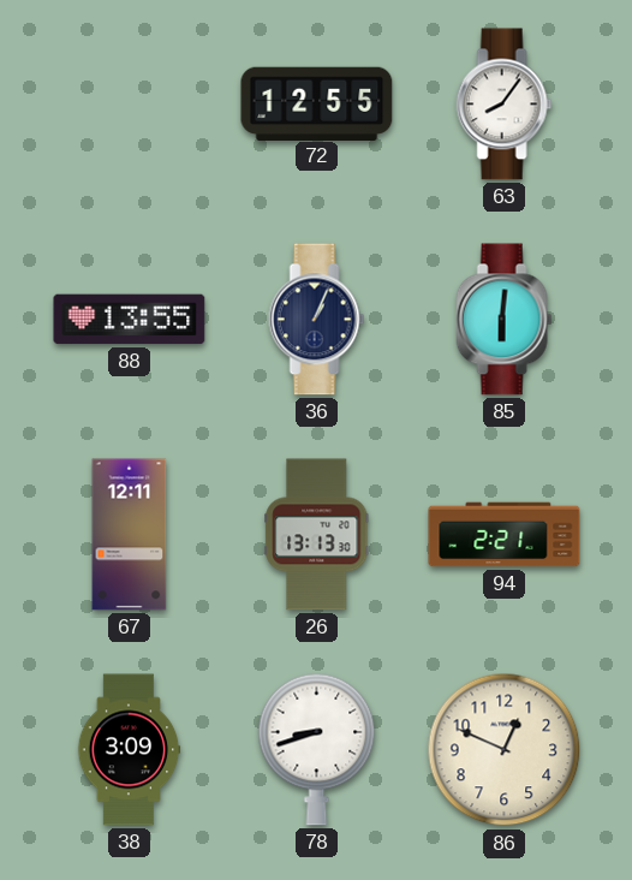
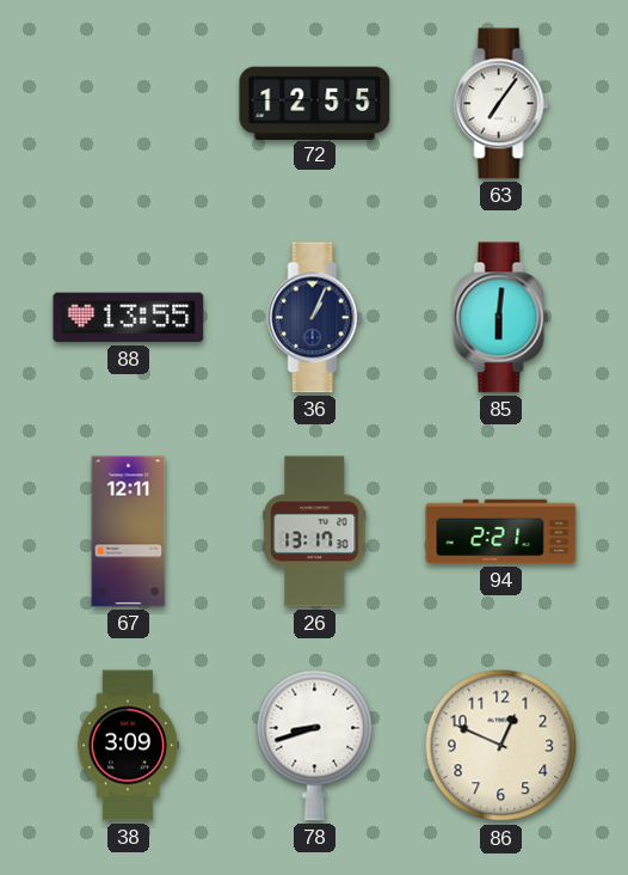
63: 8:06 -> 7:06 (501, 104)
26: 13:13 -> 13:17 (315, 532)
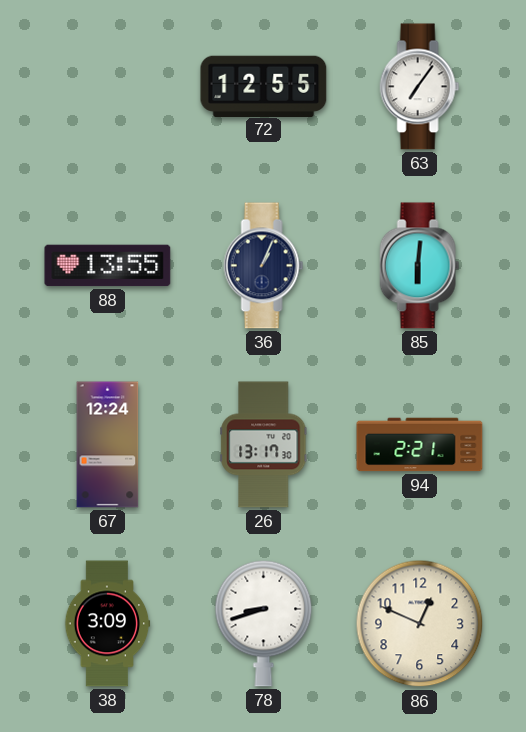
67: 12:11 -> 12:24 (108, 445)
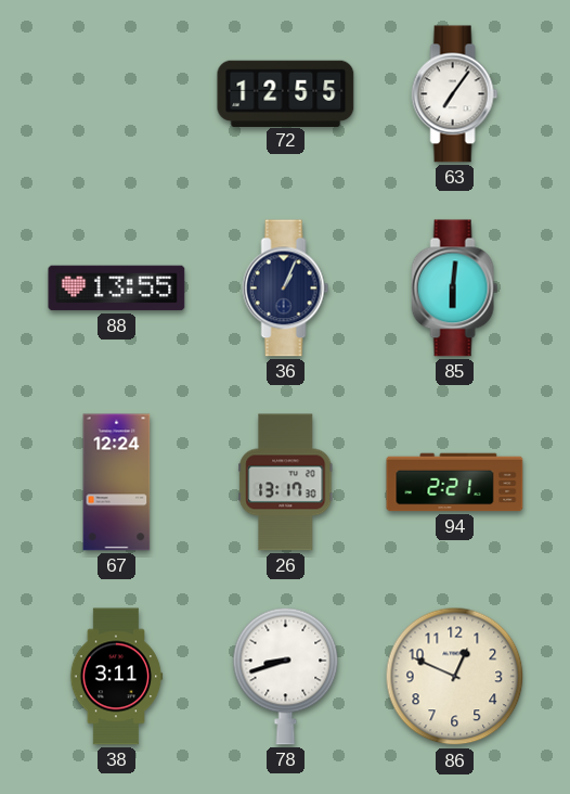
38: 3:09 -> 3:11 (116, 677)
